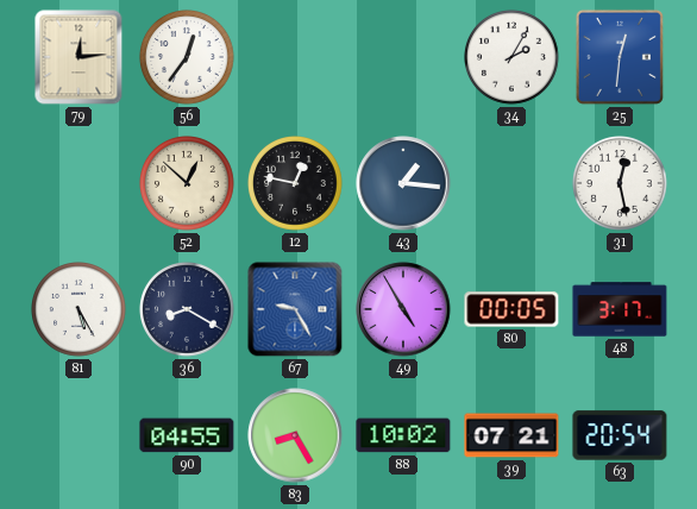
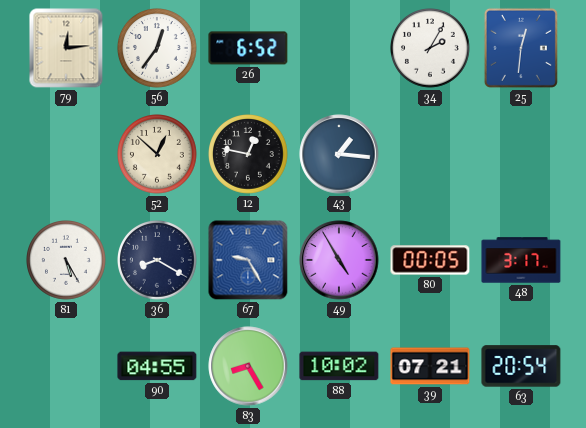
26: none -> 6:52 (248, 48)
31: 12:28 -> none (621, 184)
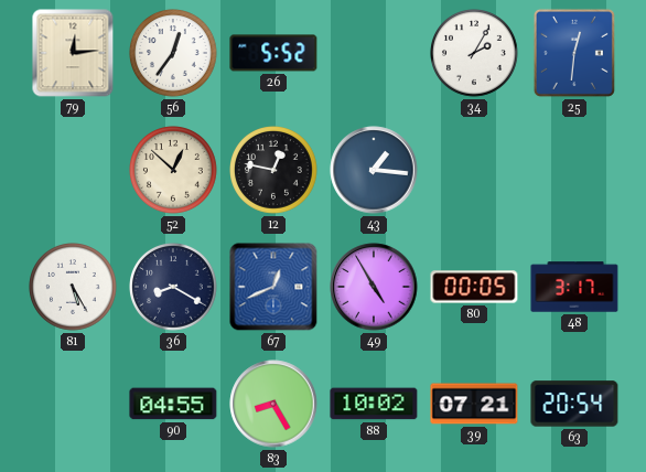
26: 6:52 -> 5:52 (273, 53)
67: 9:25 -> 12:41 (273, 287)
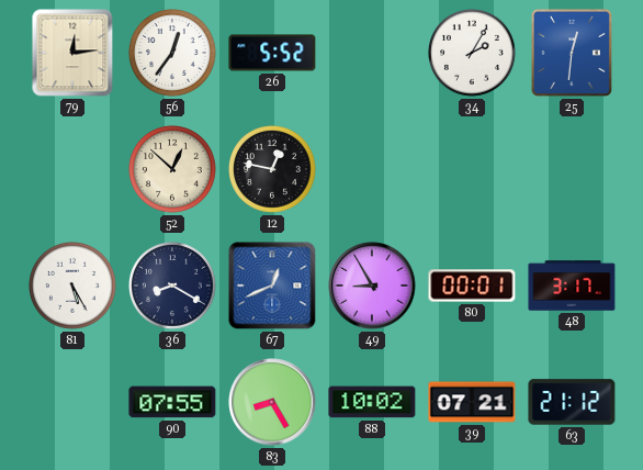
43: 1:16 -> none (374, 170)
49: 4:55 -> 8:55 (372, 286)
80: 00:05 -> 00:01 (472, 286)
90: 04:55 -> 07:55 (172, 402)
63: 20:54 -> 21:12 (572, 402)
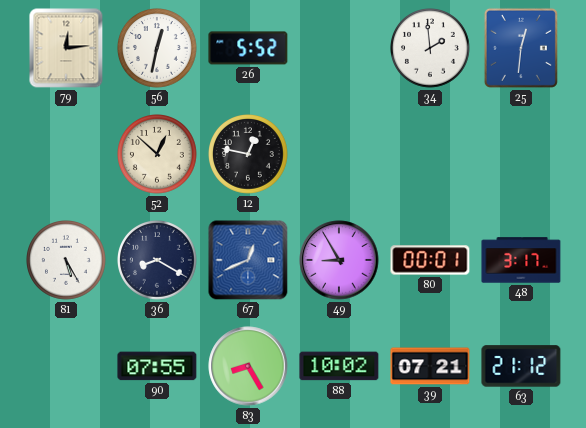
56: 12:36 -> 12:32 (158, 49)
34: 2:05 -> 1:59 (431, 49)
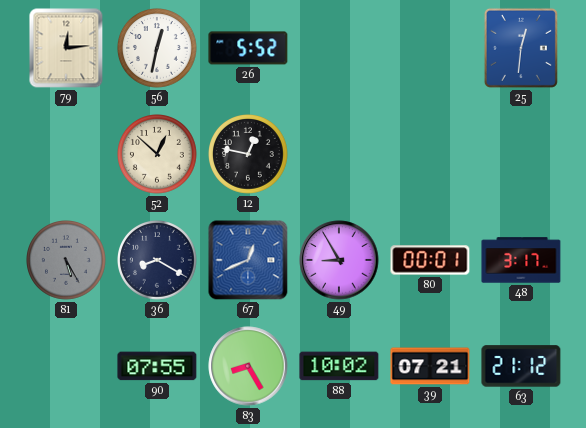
34: 1:59 -> none (431, 49)
81 dial: white -> grey (67, 261)
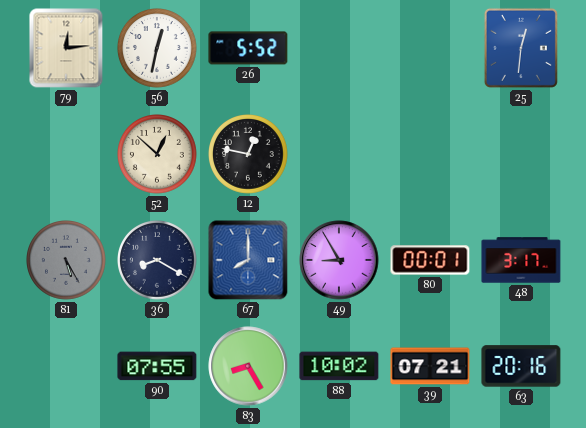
67: 12:41 -> 8:00 (248, 260)
63: 21:12 -> 20:16 (521, 366)
